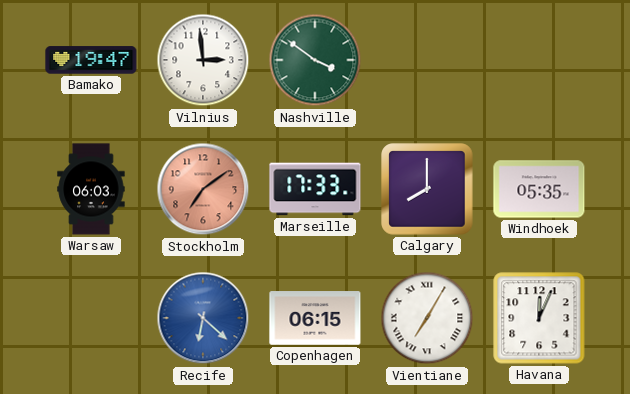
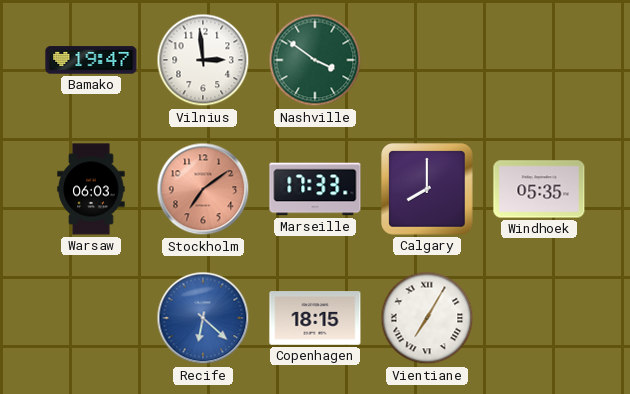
Copenhagen: 06:15 -> 18:15 (315, 318)
Havana: 12:04 -> none (539, 318)
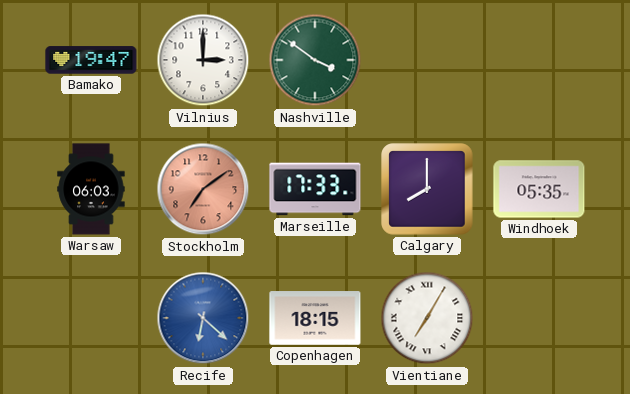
Vilnius: 2:59 -> 3:00 (203, 60)
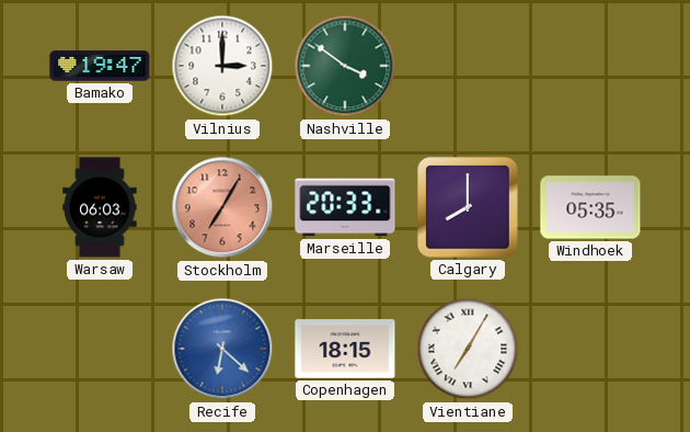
Stockholm: 7:09 -> 7:05 (222, 207)
Marseille: 17:33 -> 20:33 (345, 207)
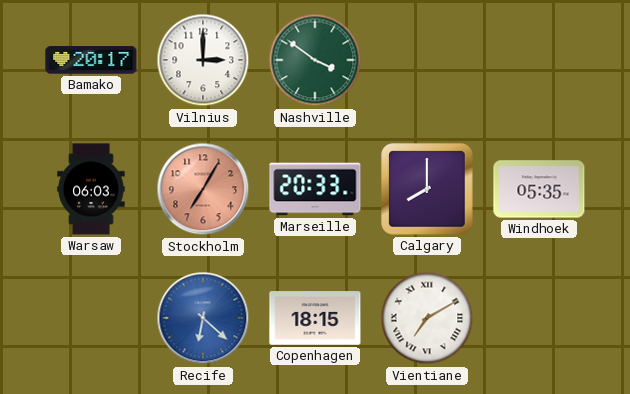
Bamako: 19:47 -> 20:17 (91, 60)
Vientiane: 7:05 -> 7:10 (427, 318)
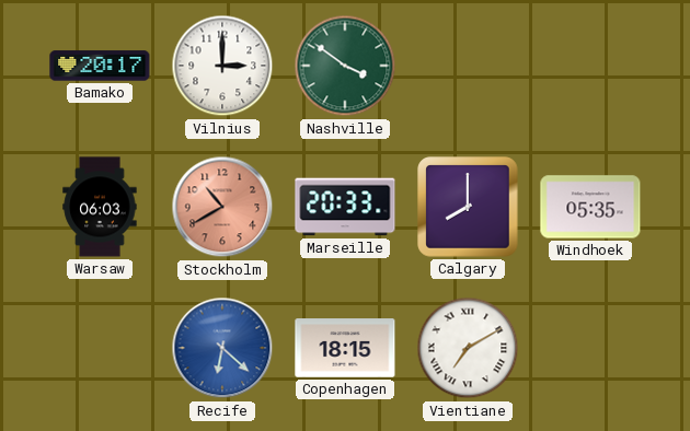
Stockholm: 7:05 -> 10:40 (222, 207)
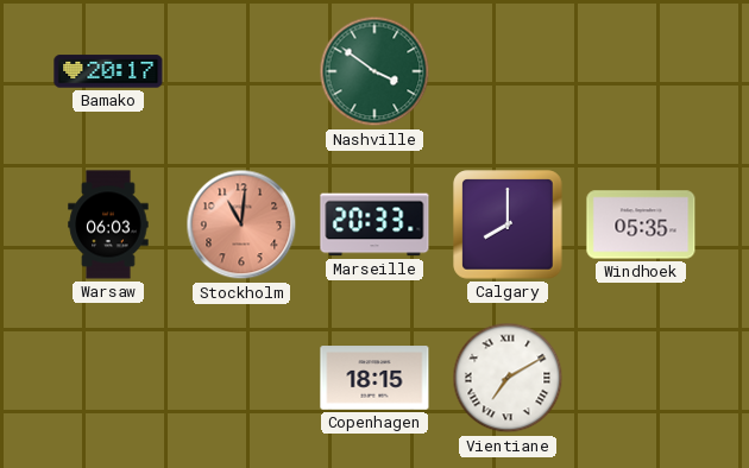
Vilnius: 3:00 -> none (222, 66)
Stockholm: 10:40 -> 11:01 (241, 224)
Recife: 6:22 -> none (222, 348)
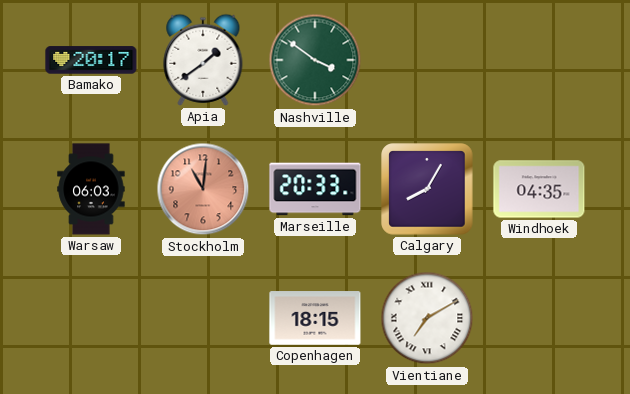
Apia: none -> 1:39 (203, 60)
Calgary: 8:00 -> 8:05 (427, 189)
Windhoek: 05:35 -> 04:35 (539, 189)
